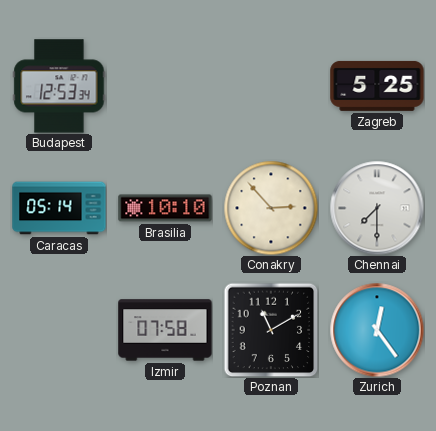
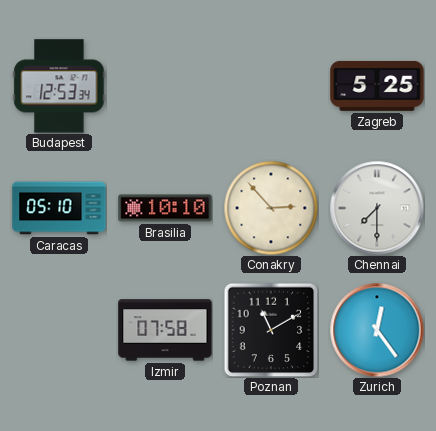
Caracas: 05:14 -> 05:10 (59, 208)
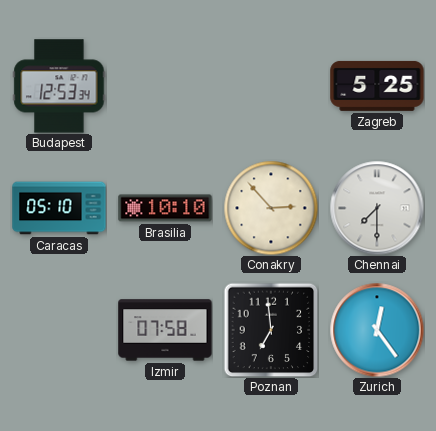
Poznan: 11:10 -> 6:59 (271, 330)
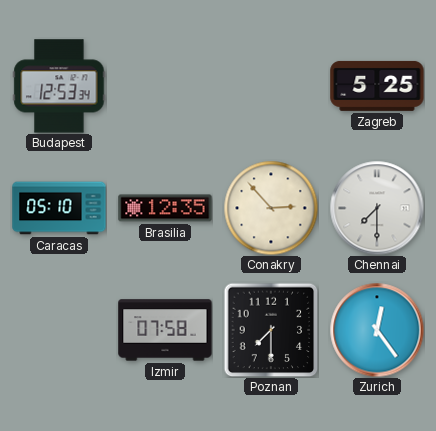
Brasilia: 10:10 -> 12:35 (165, 208)
Poznan: 6:59 -> 7:30 (271, 330)
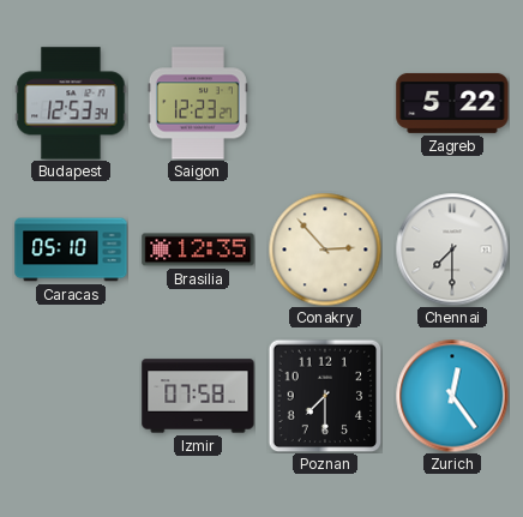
Saigon: none -> 12:23 (198, 103)
Zagreb: 5:25 -> 5:22 (452, 103)
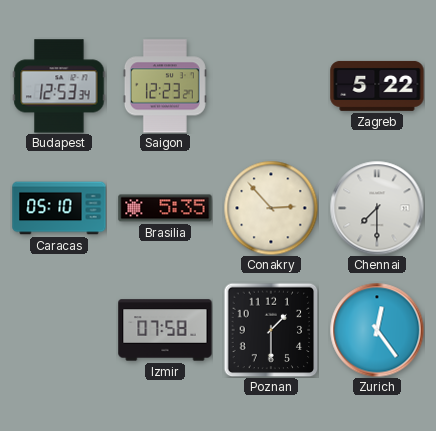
Brasilia: 12:35 -> 5:35 (165, 208)
Poznan: 7:30 -> 1:30 (271, 330)
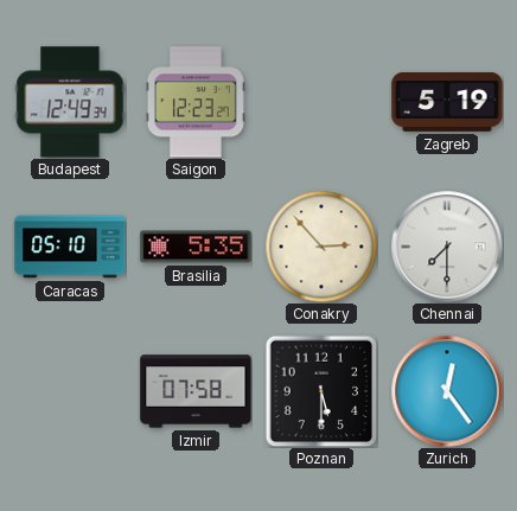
Budapest: 12:53 -> 12:49 (70, 102)
Zagreb: 5:22 -> 5:19 (447, 102)
Poznan: 1:30 -> 5:30 (321, 391)
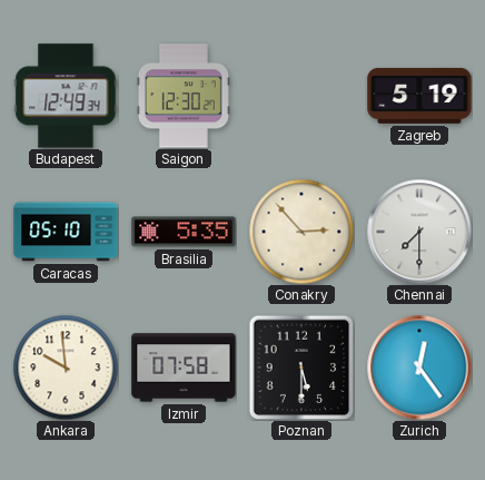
Saigon: 12:23 -> 12:30 (184, 96)
Ankara: none -> 9:59 (66, 368)
